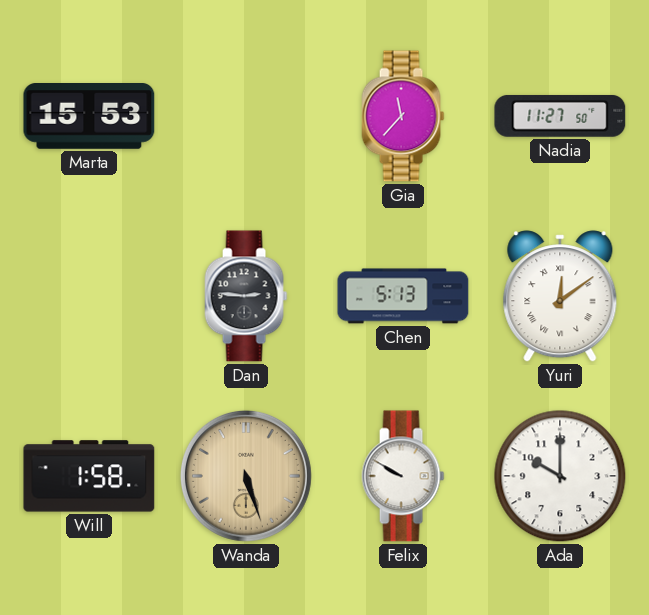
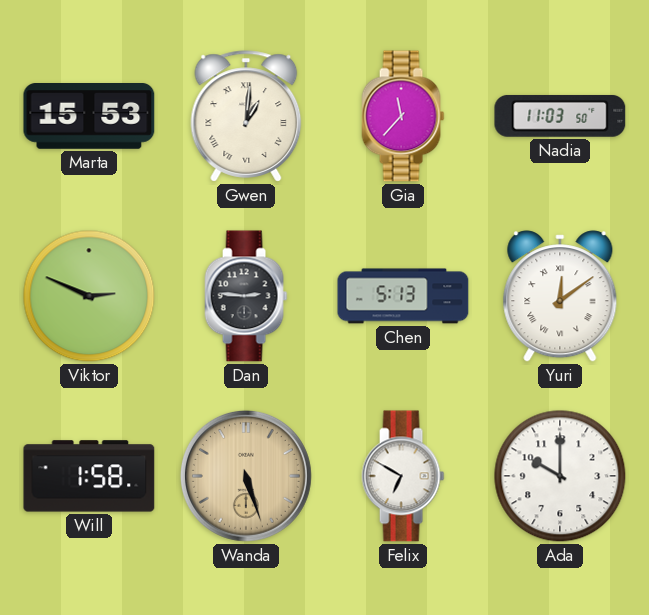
Gwen: none -> 1:01 (246, 116)
Nadia: 11:27 -> 11:03 (560, 116)
Viktor: none -> 2:49 (89, 296)
Felix: 9:50 -> 6:50 (403, 476)
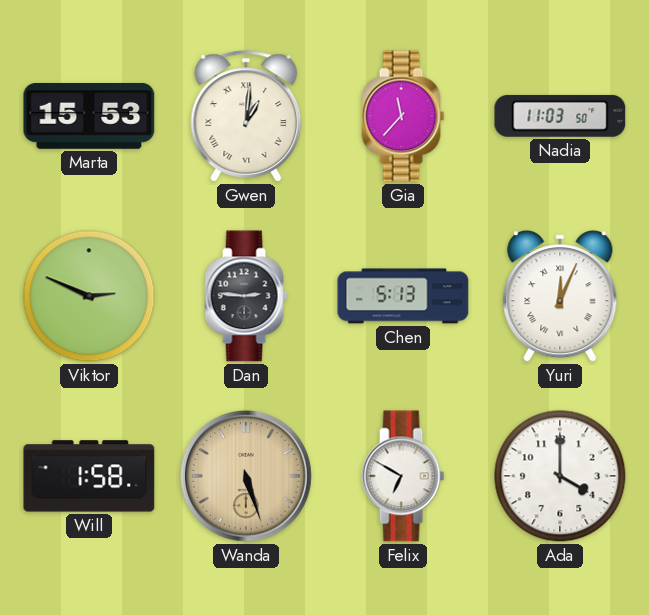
Yuri: 12:09 -> 12:04 (560, 296)
Ada: 10:00 -> 4:00 (560, 476)
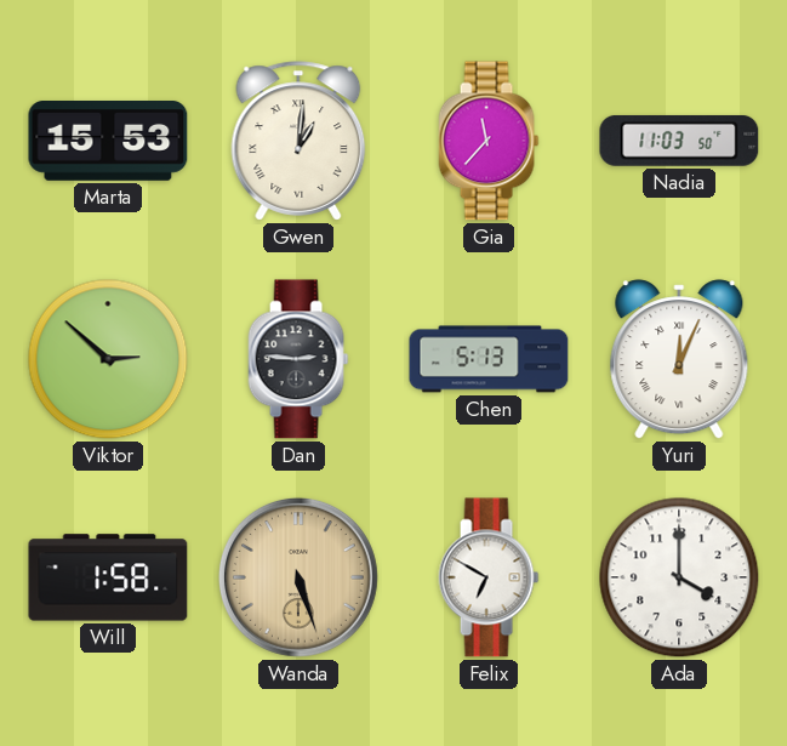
Viktor: 2:49 -> 2:52 (108, 359)
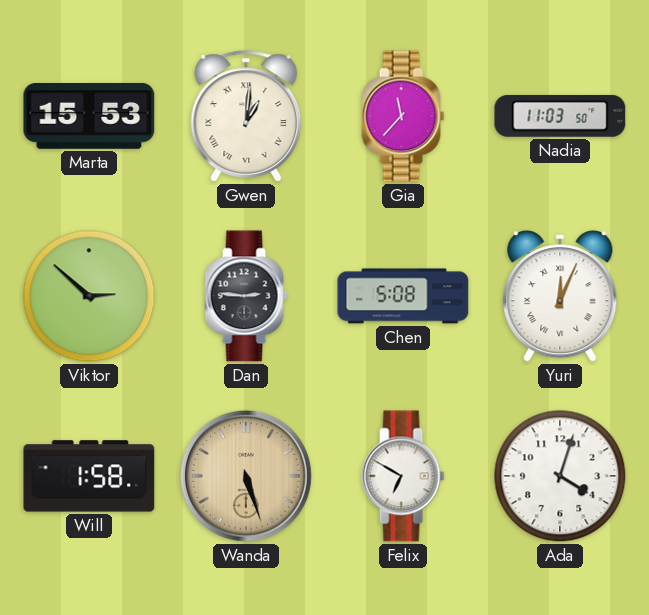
Chen: 5:13 -> 5:08 (403, 296)
Ada: 4:00 -> 4:03 (560, 476)
